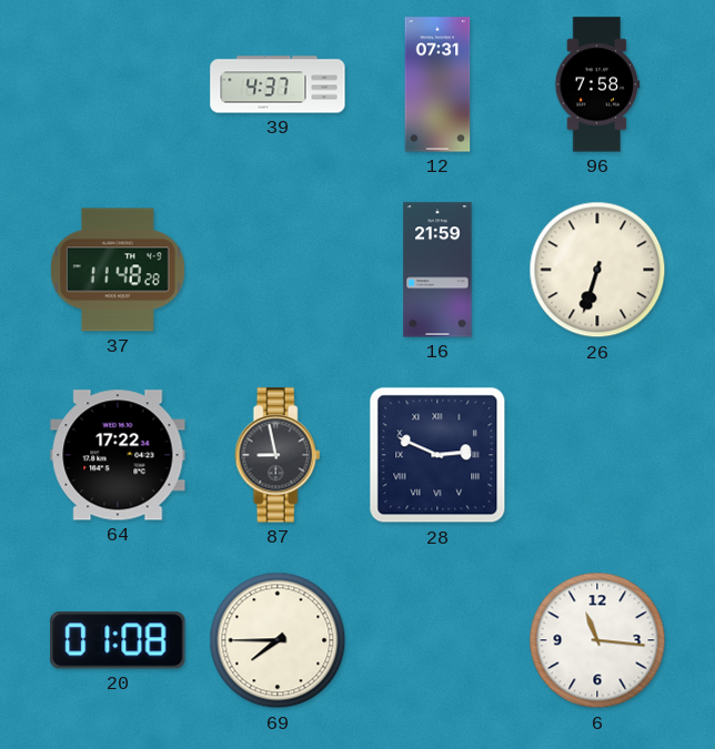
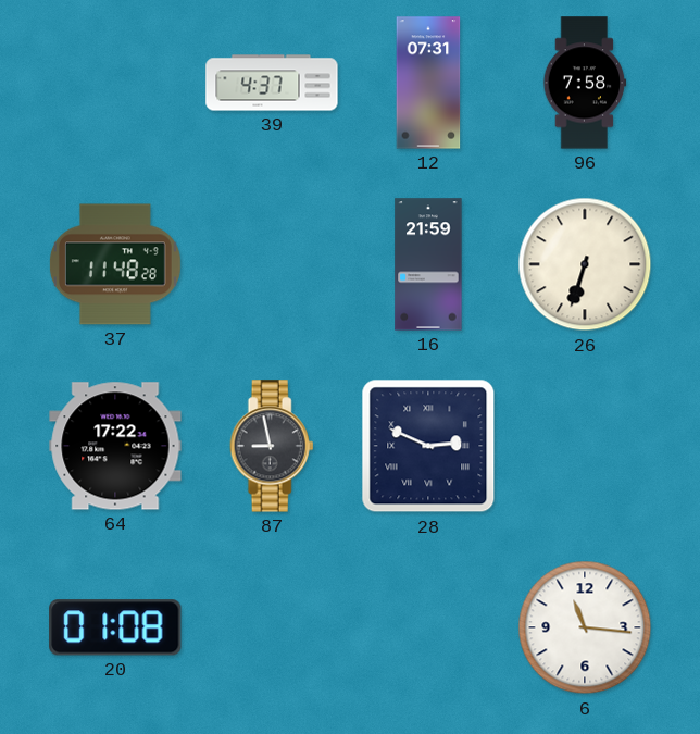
69: 7:45 -> none (278, 640)
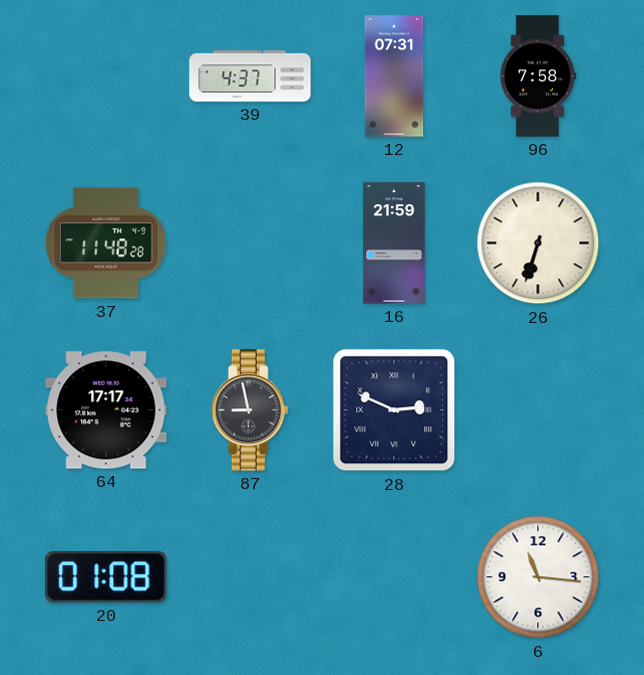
64: 17:22 -> 17:17 (106, 410)
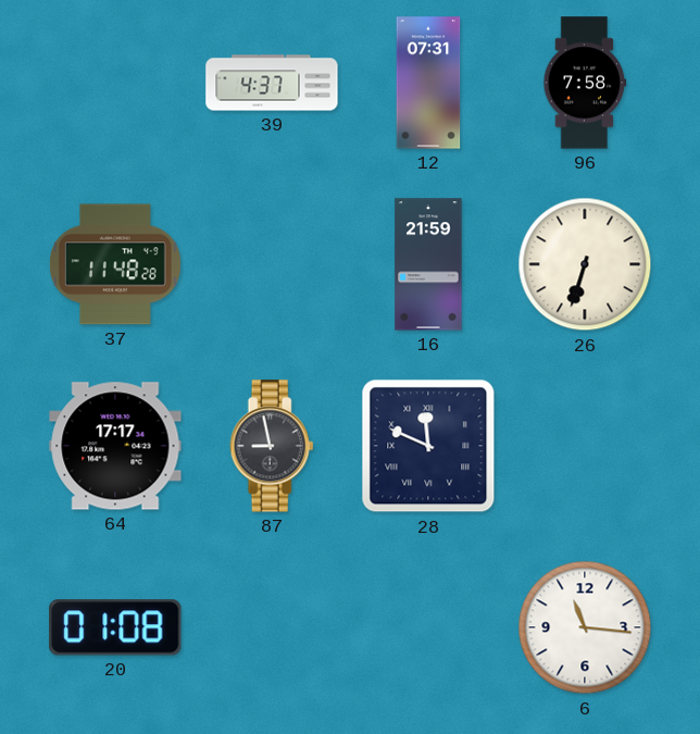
28: 2:49 -> 11:49 (428, 446)
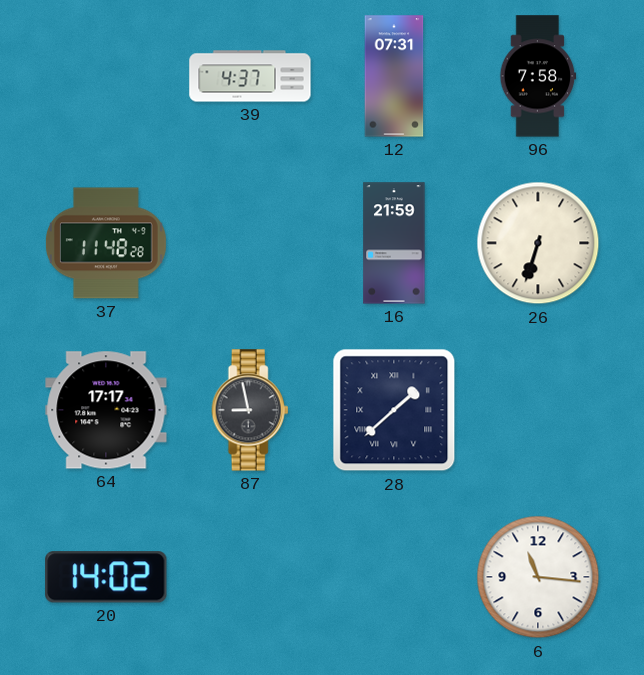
28: 11:49 -> 1:38 (394, 410)
20: 01:08 -> 14:02 (106, 577)
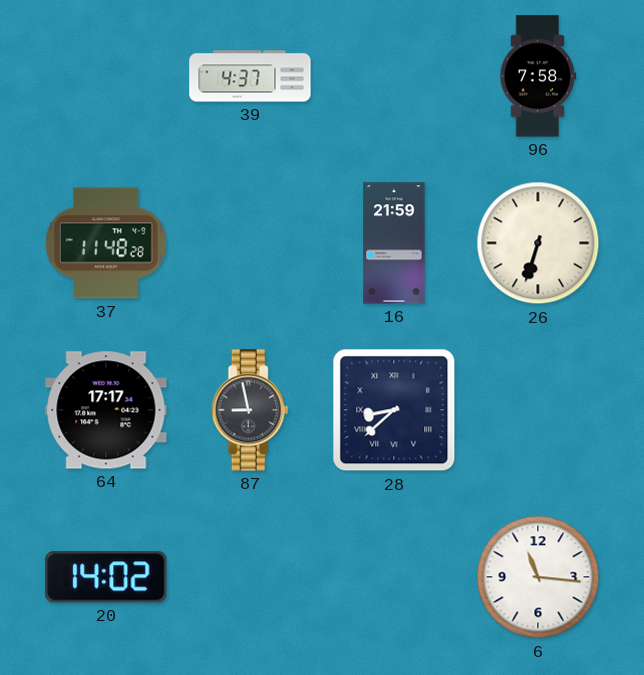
12: 07:31 -> none (394, 76)
28: 1:38 -> 8:38 (394, 410)
